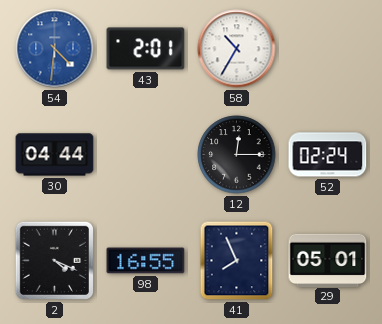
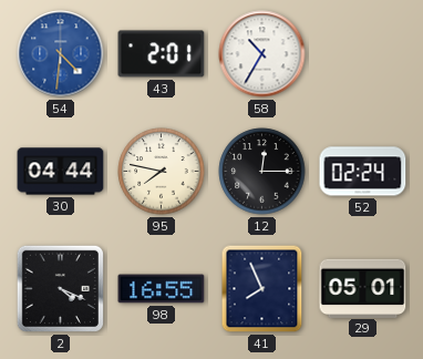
95: none -> 7:47 (162, 172)
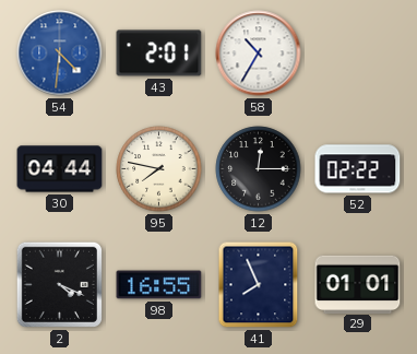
52: 02:24 -> 02:22 (358, 169)
29: 05:01 -> 01:01 (358, 284)
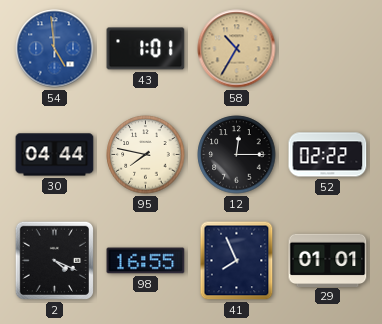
54: 4:31 -> 4:59 (55, 49)
43: 2:01 -> 1:01 (146, 49)
58 dial: white -> champagne (237, 49)
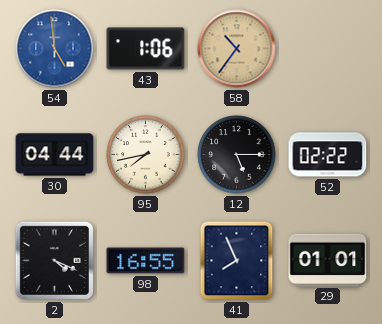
43: 1:01 -> 1:06 (146, 49)
58: 10:35 -> 10:36 (237, 49)
95: 7:47 -> 7:43 (146, 155)
12: 12:15 -> 5:15 (237, 155)
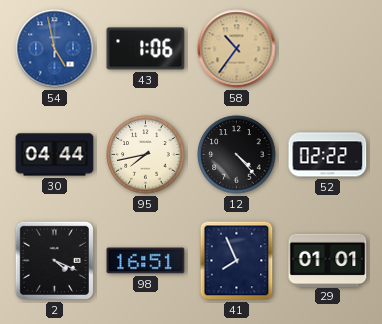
54: 4:59 -> 4:58 (55, 49)
12: 5:15 -> 4:23 (237, 155)
98: 16:55 -> 16:51 (146, 261)
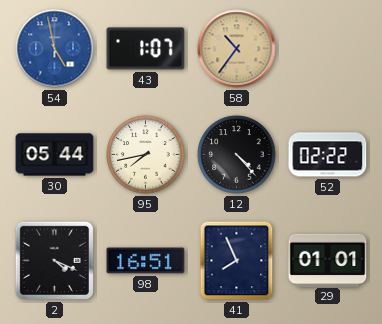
43: 1:06 -> 1:07 (146, 49)
30: 04:44 -> 05:44 (55, 155)
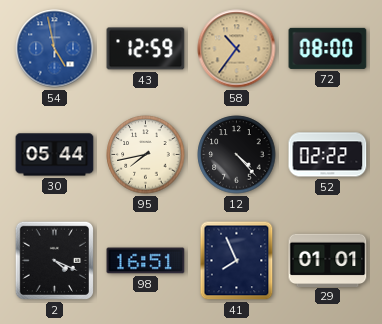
43: 1:07 -> 12:59 (146, 49)
72: none -> 08:00 (328, 48)
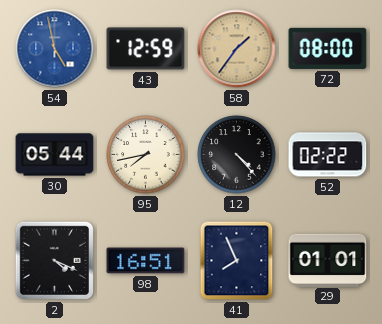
58: 10:36 -> 1:36 (237, 49)
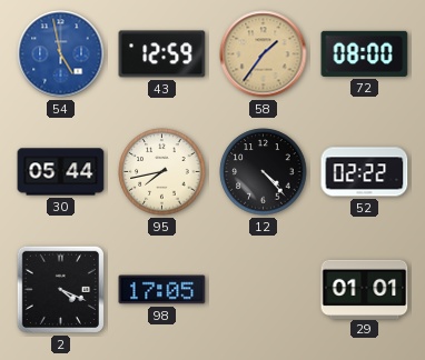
98: 16:51 -> 17:05 (162, 290)
41: 7:56 -> none (237, 261)
